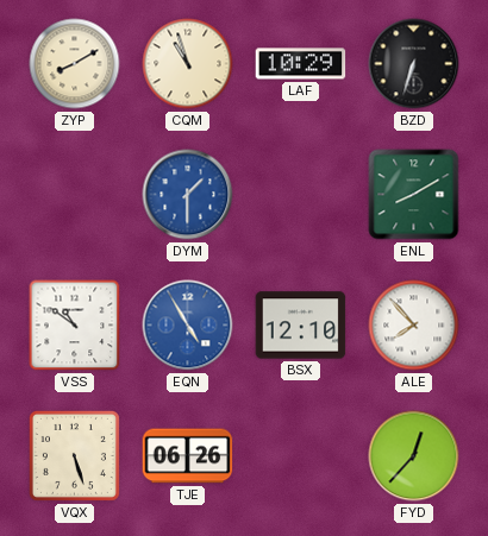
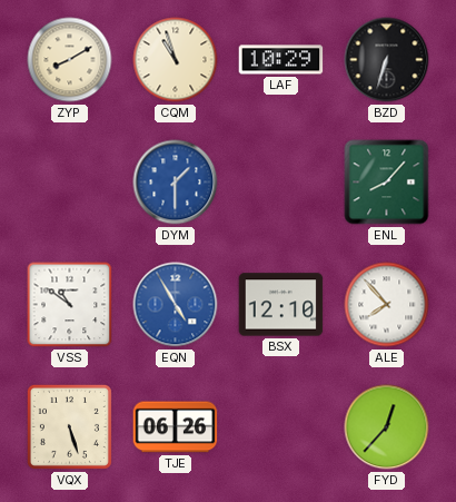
ENL: 8:10 -> 8:07 (387, 183)
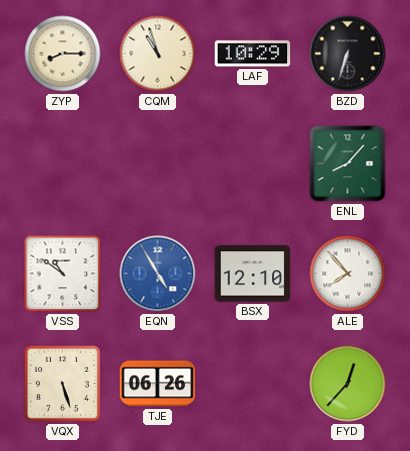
ZYP: 8:10 -> 8:15 (63, 54)
DYM: 1:30 -> none (176, 183)
